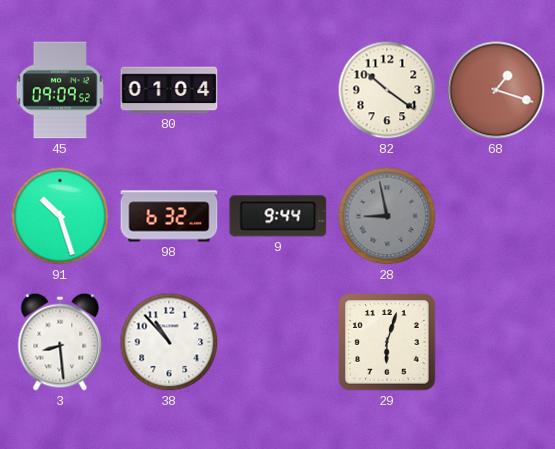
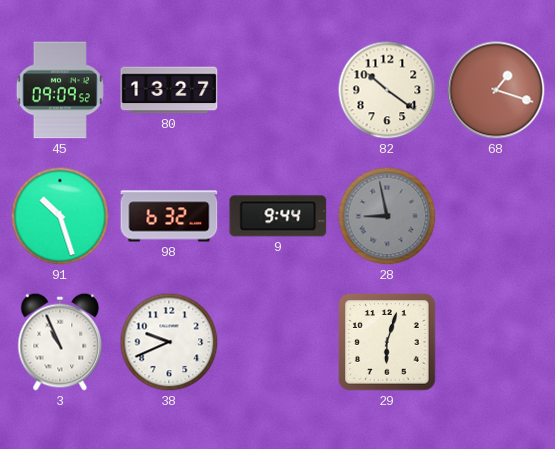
80: 01:04 -> 13:27 (169, 90)
3: 8:29 -> 10:56 (60, 342)
38: 10:53 -> 9:41 (169, 342)
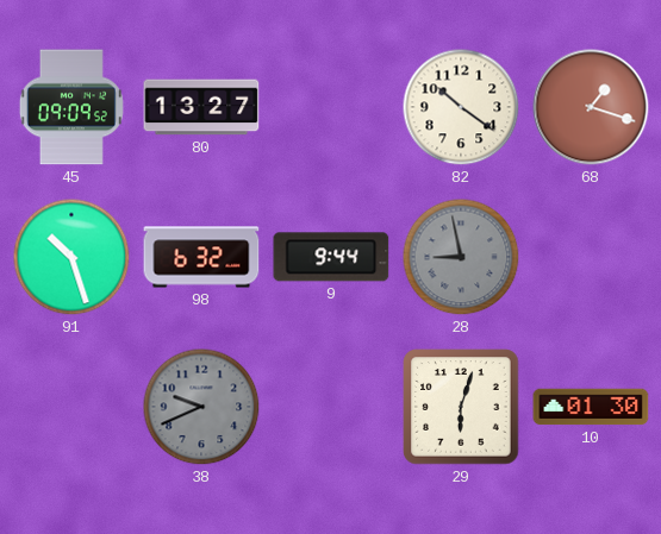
3: 10:56 -> none (60, 342)
38 dial: white -> grey (201, 407)
10: none -> 01:30 (591, 407)
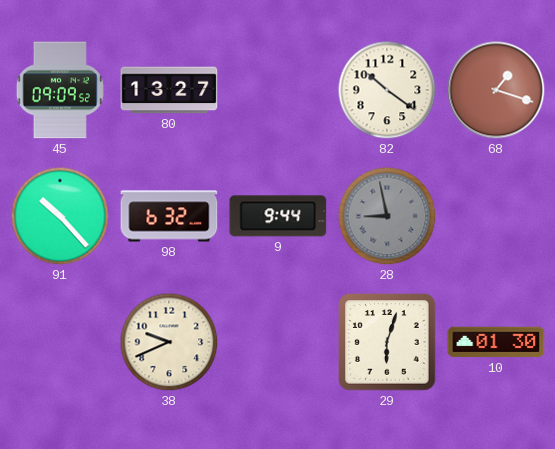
91: 10:27 -> 10:23 (60, 216)
38 dial: grey -> cream (169, 342)
